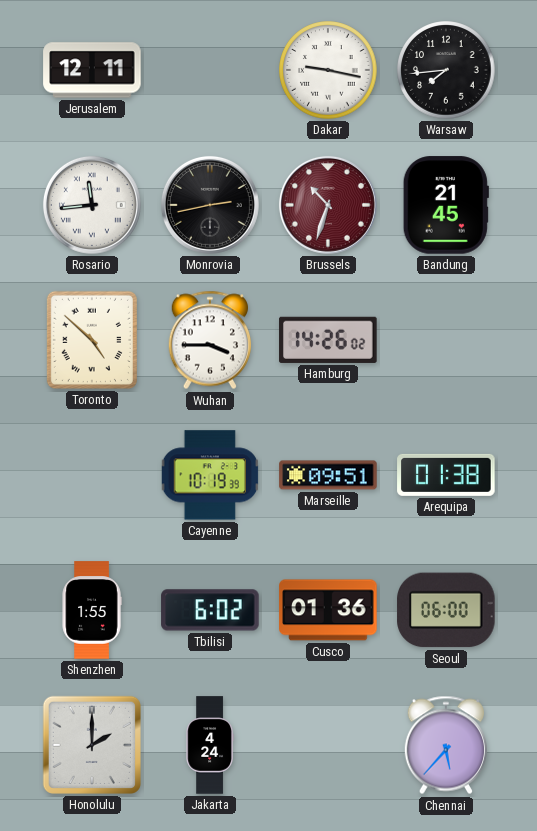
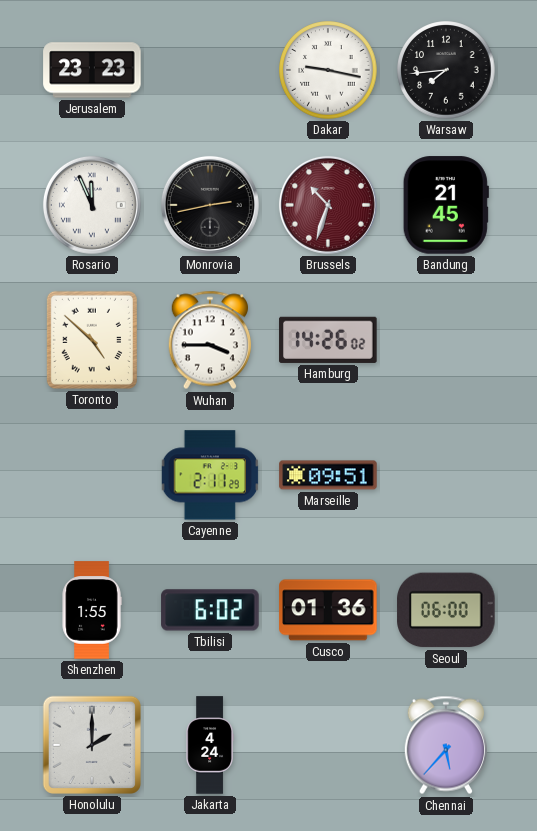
Jerusalem: 12:11 -> 23:23 (92, 70)
Rosario: 11:44 -> 11:56 (92, 205)
Cayenne: 10:19 -> 2:11 (209, 475)
Arequipa: 01:38 -> none (446, 475)
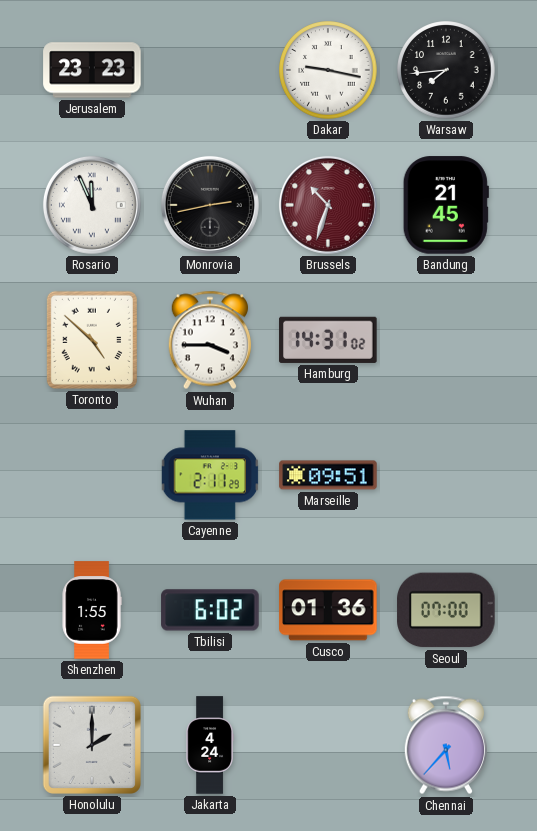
Hamburg: 14:26 -> 14:31 (328, 340)
Seoul: 06:00 -> 07:00 (446, 610)
